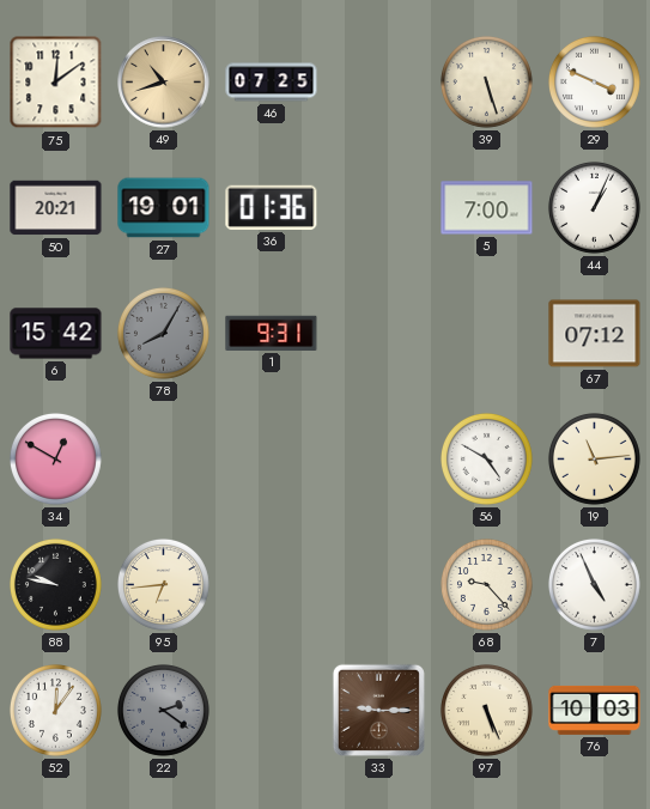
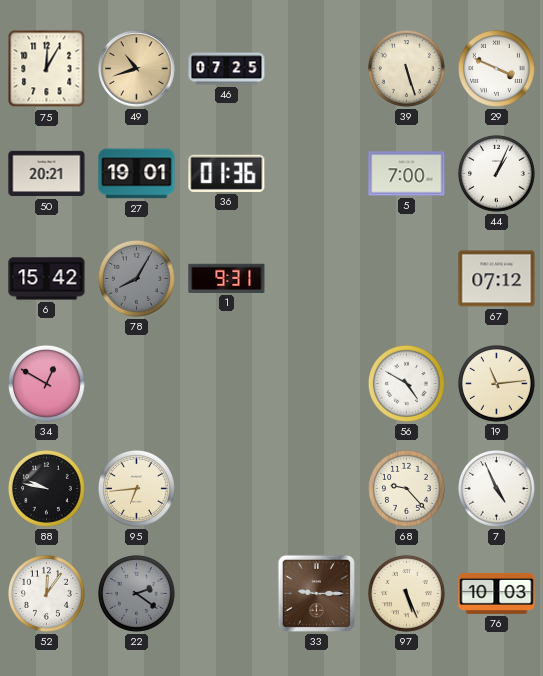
75: 12:09 -> 12:05 (47, 69)
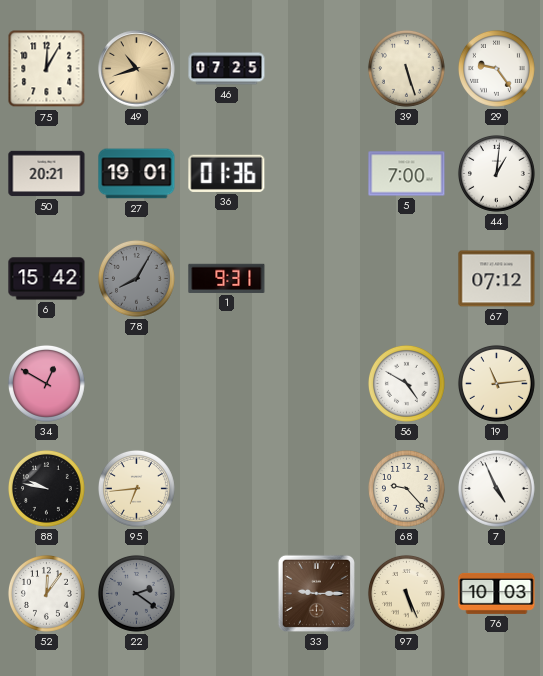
29: 3:49 -> 9:24 (496, 68)
44: 1:04 -> 1:01 (496, 173)
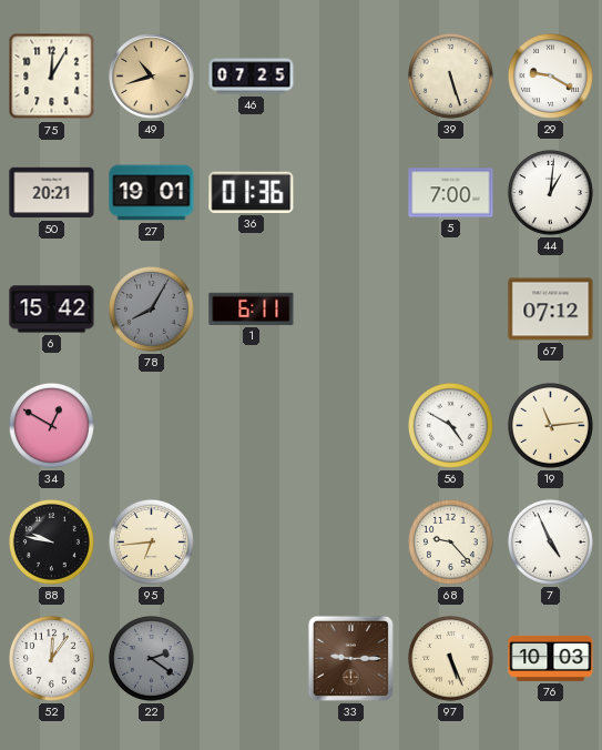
29: 9:24 -> 9:20 (550, 75)
1: 9:31 -> 6:11 (252, 308)
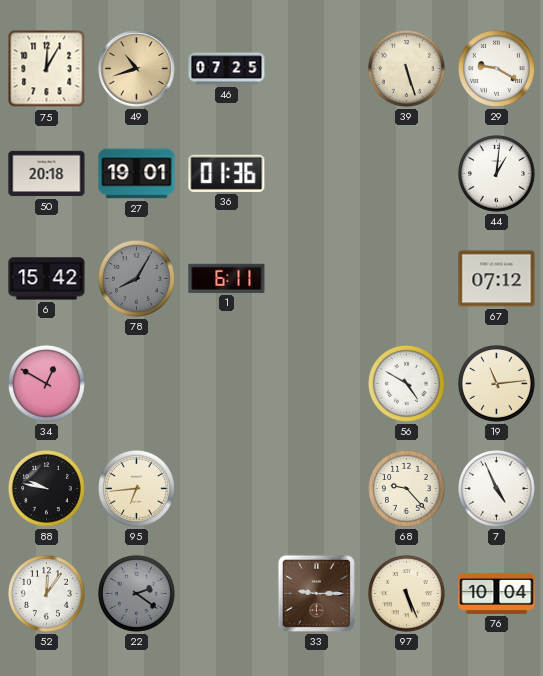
50: 20:21 -> 20:18 (47, 174)
5: 7:00 -> none (451, 193)
76: 10:03 -> 10:04 (497, 593)
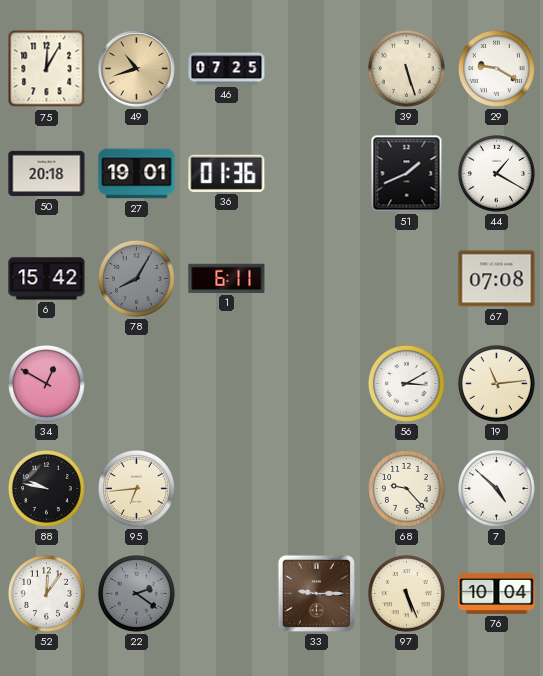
51: none -> 1:41 (407, 174)
44: 1:01 -> 1:20 (496, 173)
67: 07:12 -> 07:08 (497, 279)
56: 4:50 -> 3:10 (406, 383)
7: 4:56 -> 4:52 (496, 488)
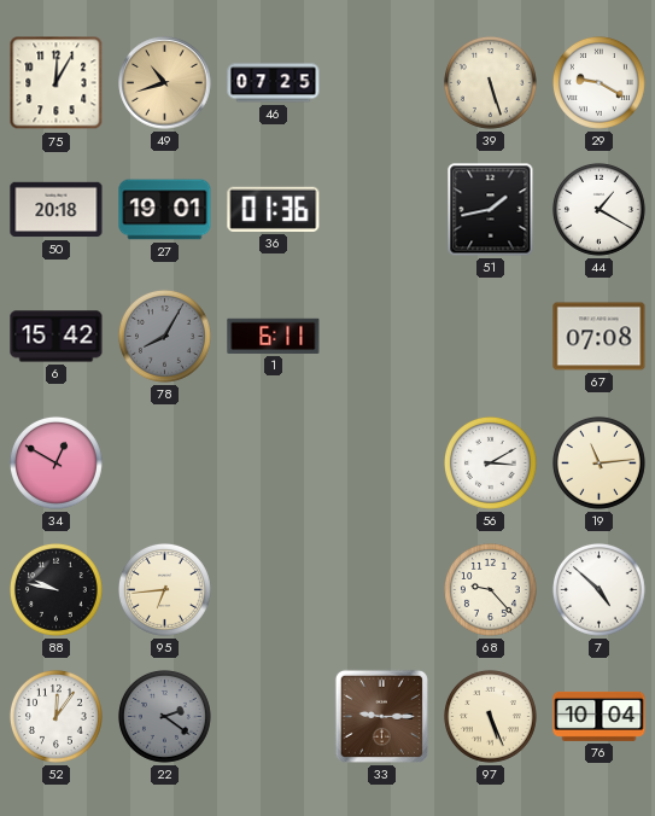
51: 1:41 -> 1:43 (491, 210)
